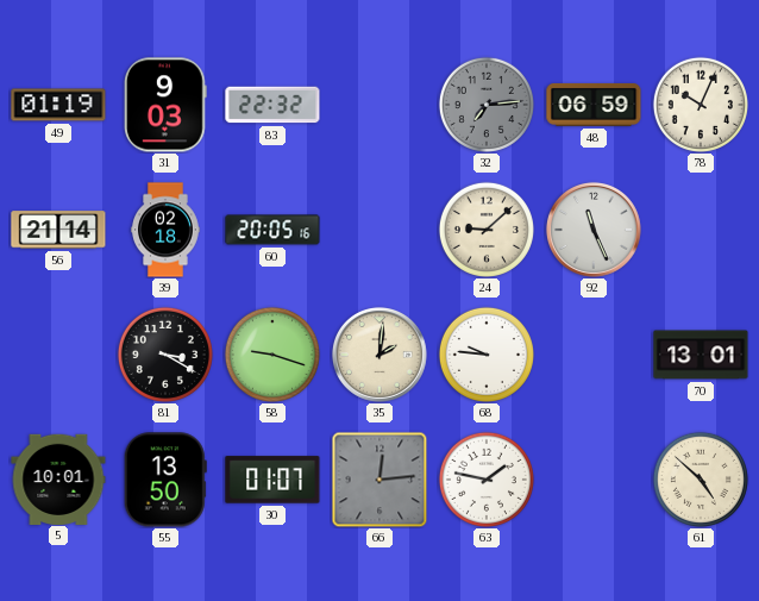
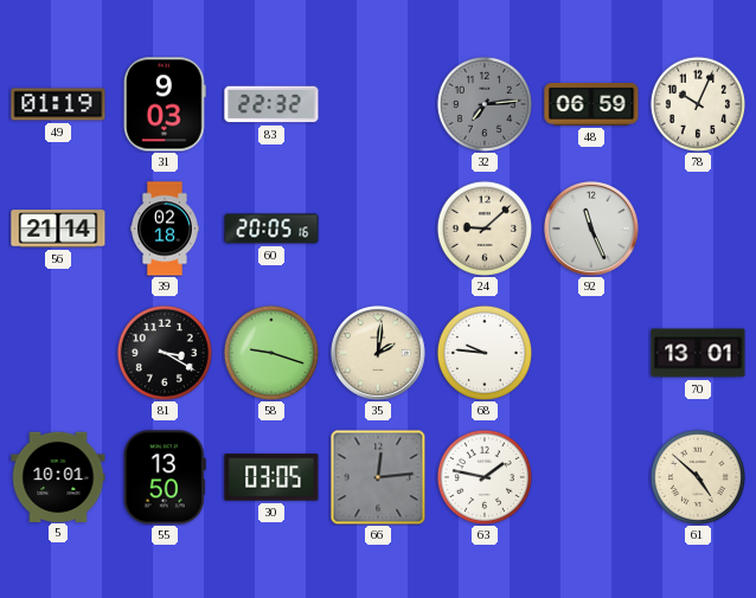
30: 01:07 -> 03:05 (271, 477)
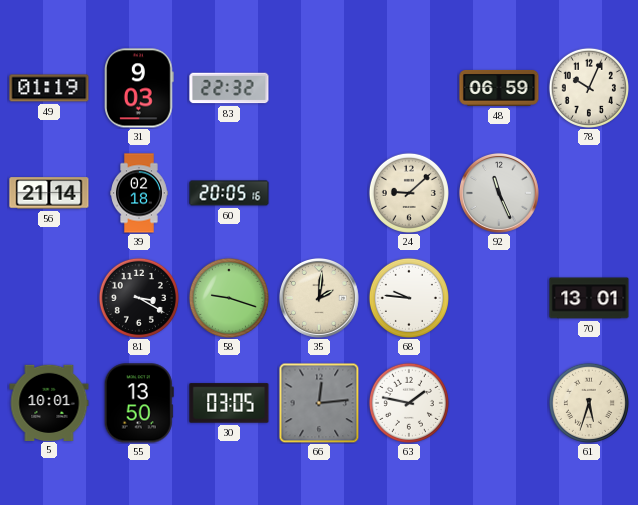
32: 7:14 -> none (485, 104)
61: 4:52 -> 5:33 (589, 403)
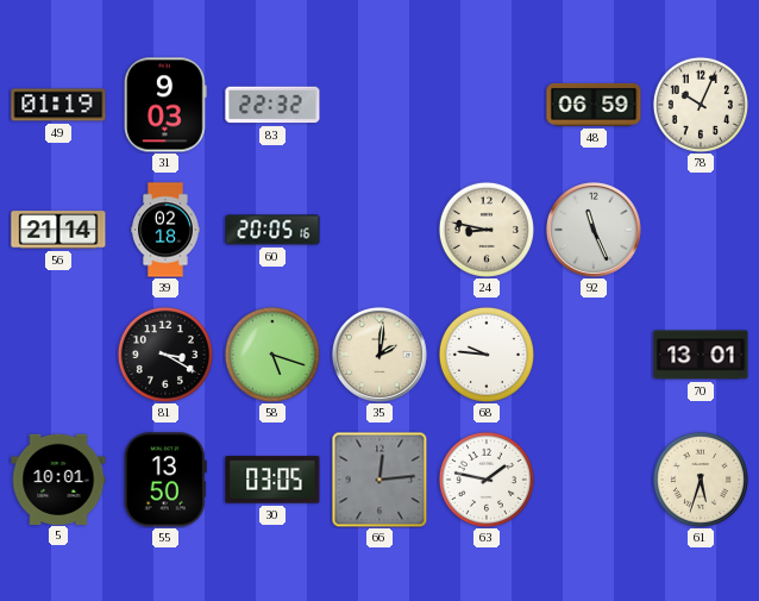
24: 9:08 -> 8:47 (487, 230)
58: 9:18 -> 5:18 (272, 355)
